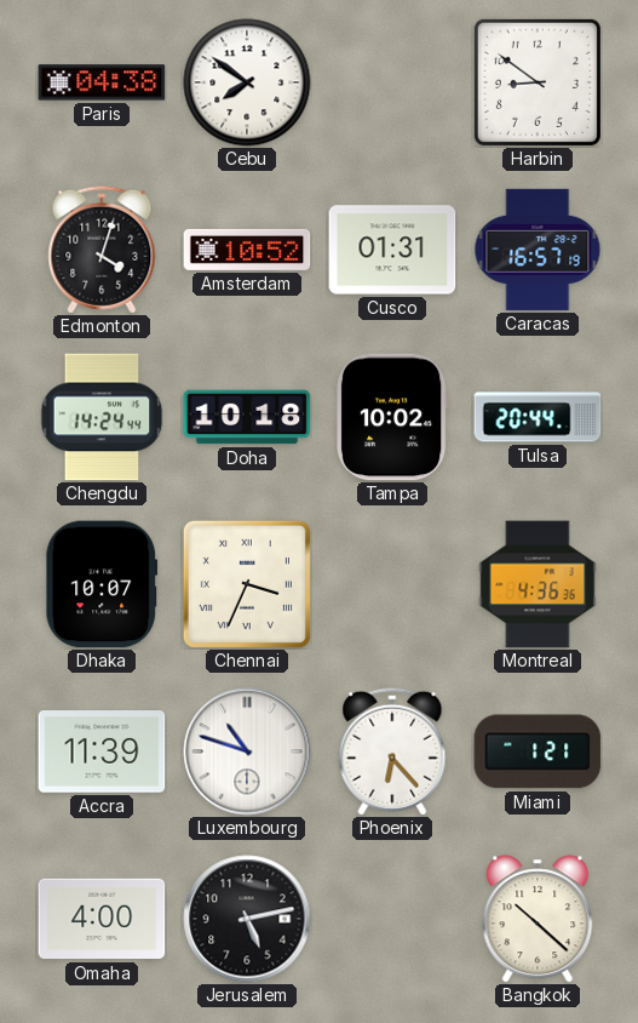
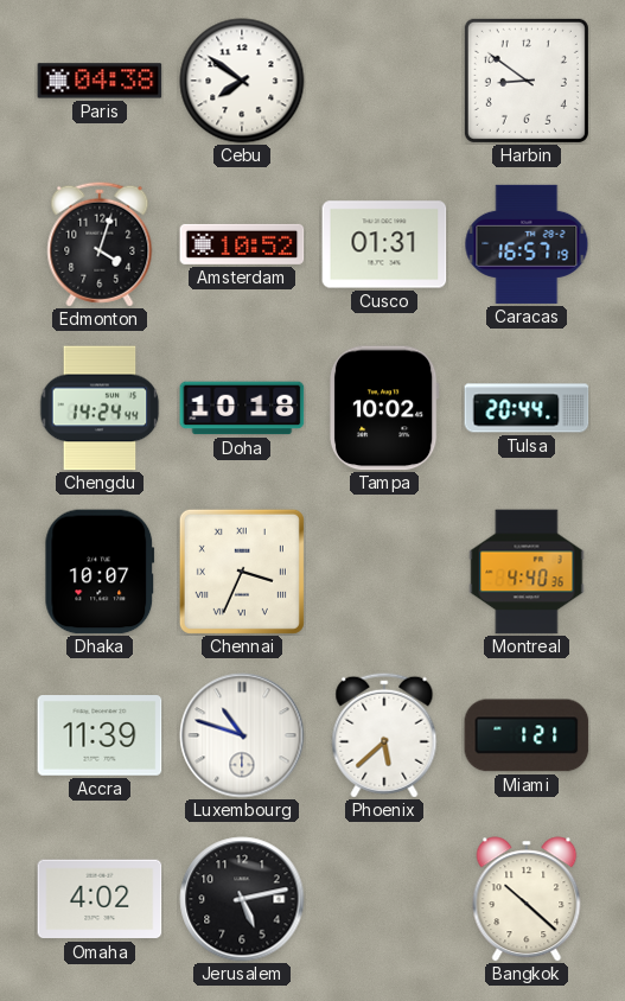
Montreal: 4:36 -> 4:40 (527, 572)
Phoenix: 6:23 -> 5:38 (384, 735)
Omaha: 4:00 -> 4:02 (100, 899)
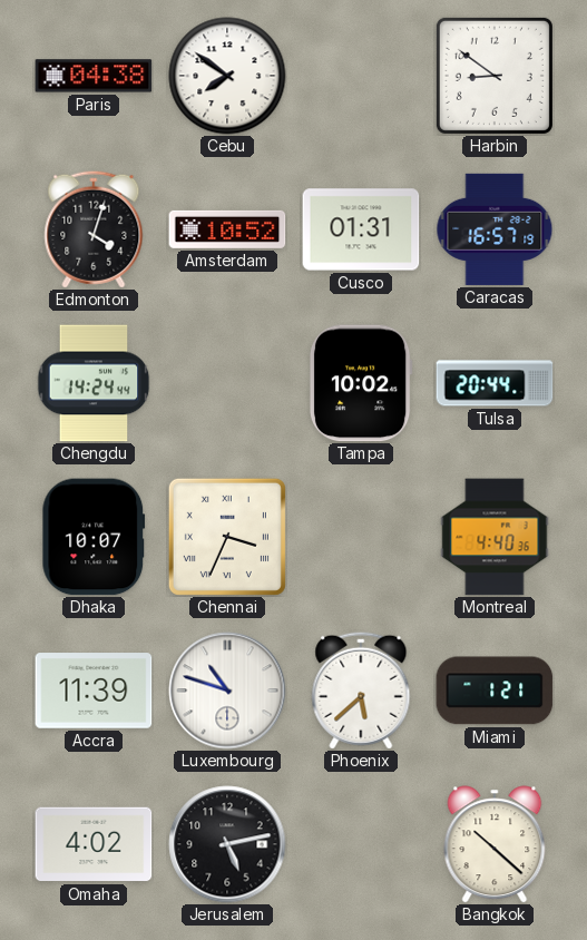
Doha: 10:18 -> none (242, 408)
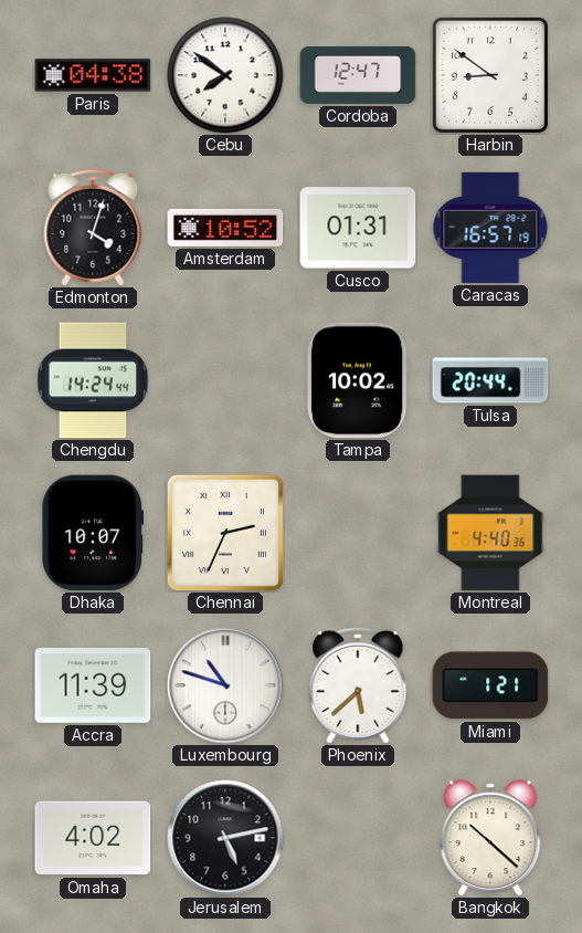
Cordoba: none -> 12:47 (358, 75)
Chennai: 3:34 -> 2:34 (225, 533)
